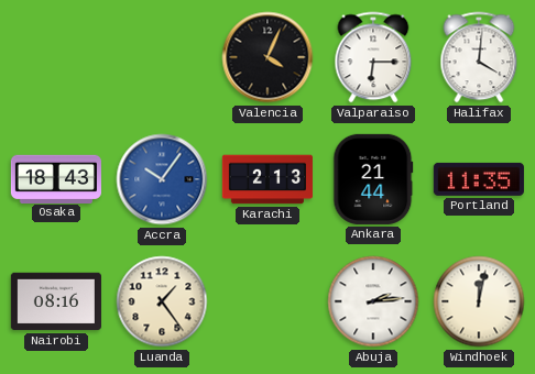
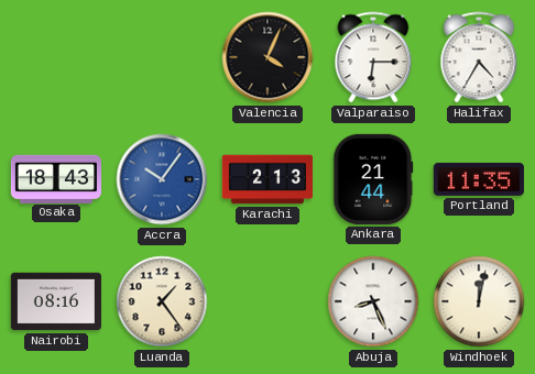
Halifax: 4:01 -> 4:35 (479, 57)
Abuja: 2:14 -> 8:26 (373, 301)
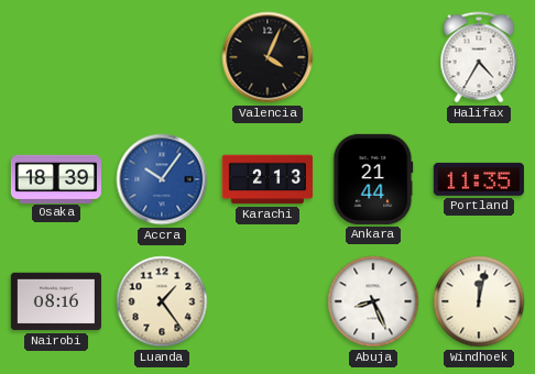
Valparaiso: 6:15 -> none (373, 57)
Osaka: 18:43 -> 18:39 (56, 178)
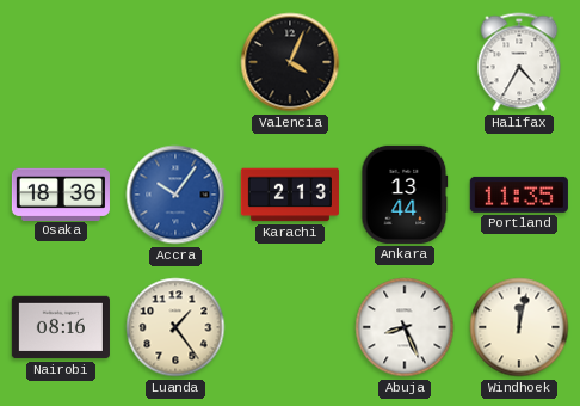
Osaka: 18:39 -> 18:36 (61, 193)
Ankara: 21:44 -> 13:44 (405, 195)
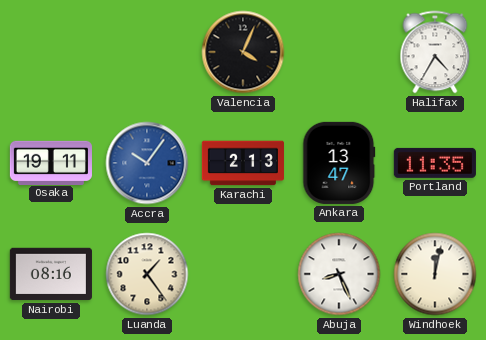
Osaka: 18:36 -> 19:11 (51, 162)
Ankara: 13:44 -> 13:47 (339, 163)
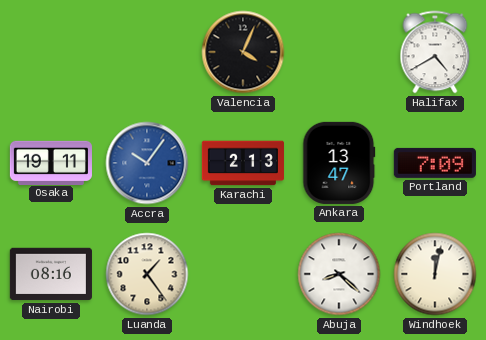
Halifax: 4:35 -> 4:40 (435, 52)
Portland: 11:35 -> 7:09 (435, 163)
Abuja: 8:26 -> 8:22 (339, 274)
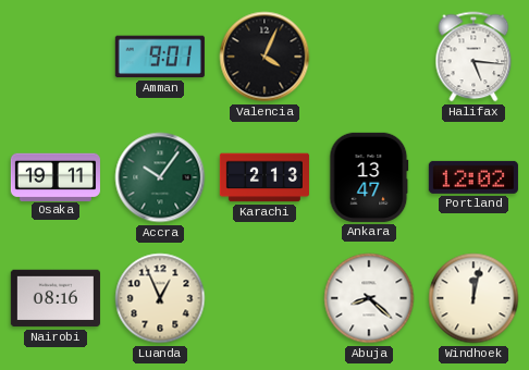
Amman: none -> 9:01 (160, 57)
Halifax: 4:40 -> 5:16 (473, 57)
Accra dial: blue -> green (160, 177)
Portland: 7:09 -> 12:02 (473, 177)
Luanda: 1:24 -> 12:56 (160, 298)
